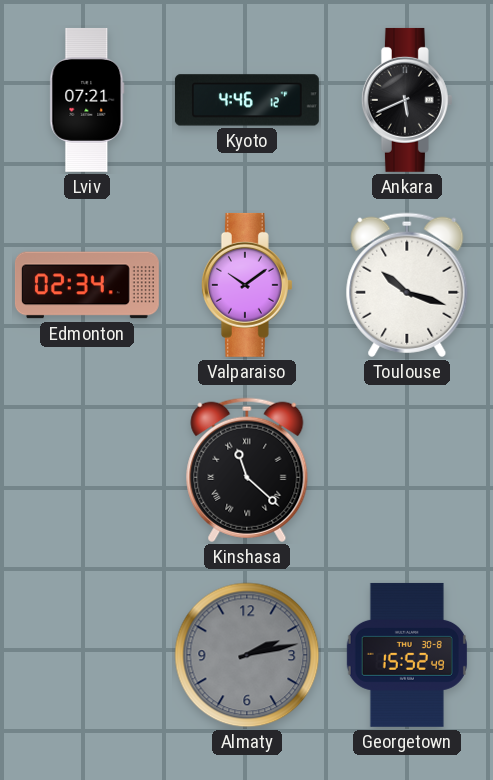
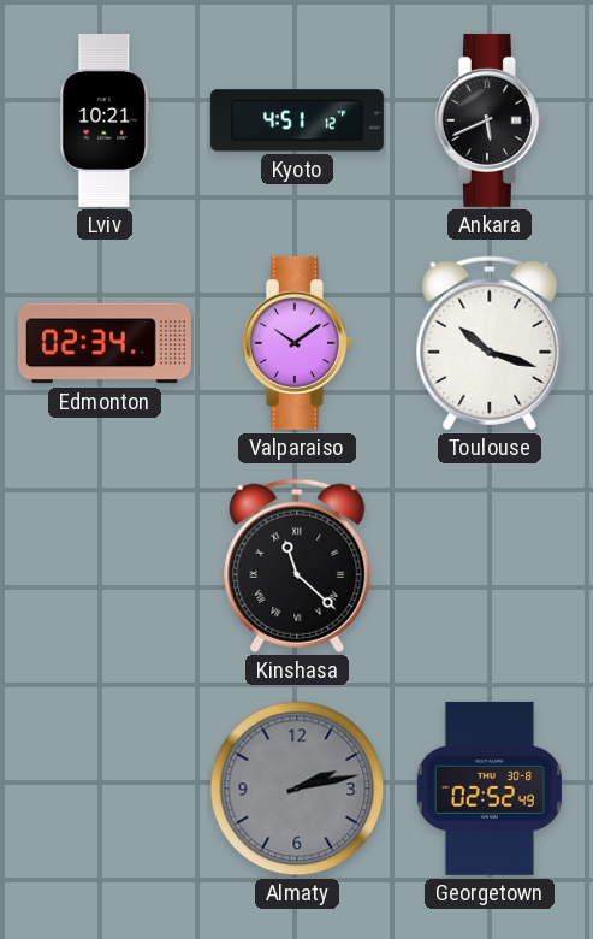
Lviv: 07:21 -> 10:21 (105, 120)
Kyoto: 4:46 -> 4:51 (297, 120)
Georgetown: 15:52 -> 02:52 (490, 789)
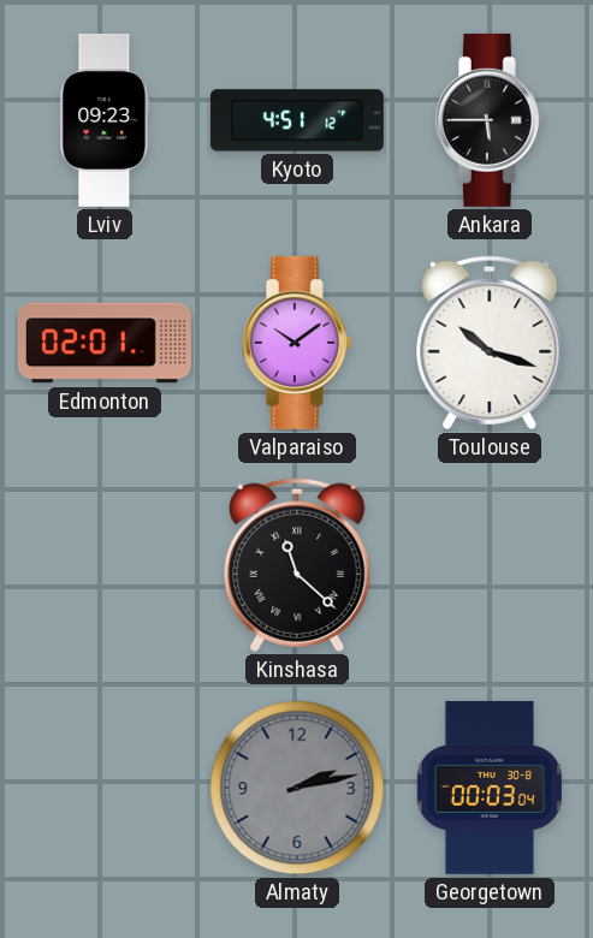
Lviv: 10:21 -> 09:23 (105, 120)
Ankara: 5:41 -> 5:45 (490, 120)
Edmonton: 02:34 -> 02:01 (105, 343)
Georgetown: 02:52 -> 00:03 (490, 788)
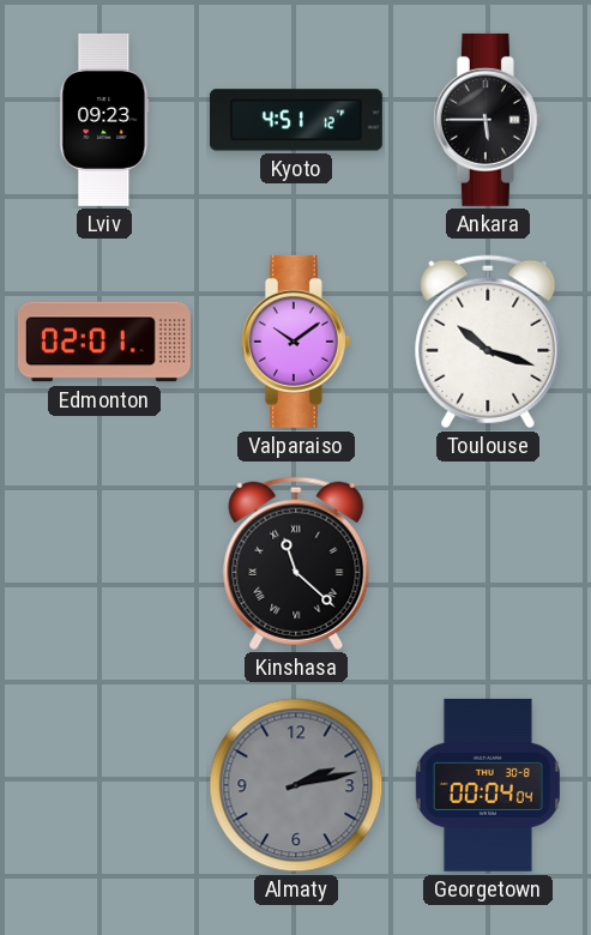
Georgetown: 00:03 -> 00:04 (488, 785)
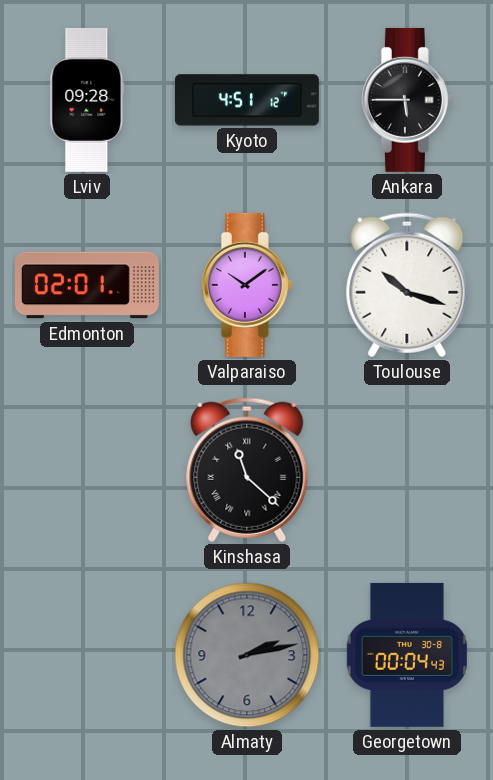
Lviv: 09:23 -> 09:28 (87, 100)
Georgetown: 00:04:04 -> 00:04:43 (407, 655)
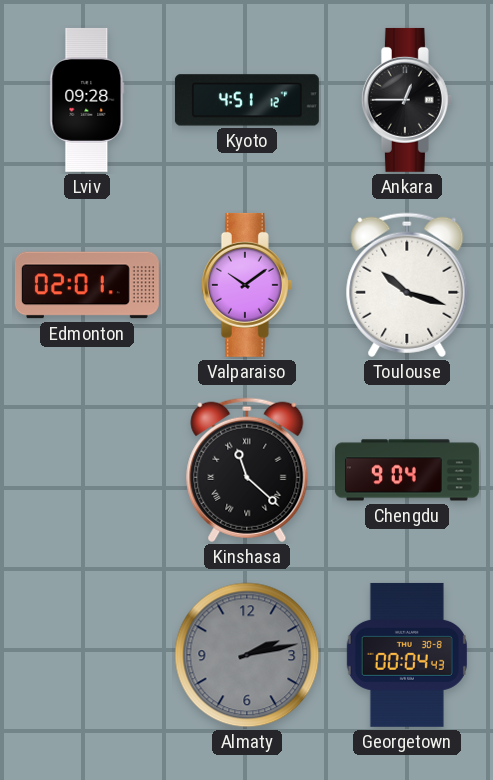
Ankara: 5:45 -> 12:45 (407, 100)
Chengdu: none -> 9:04 (407, 470)
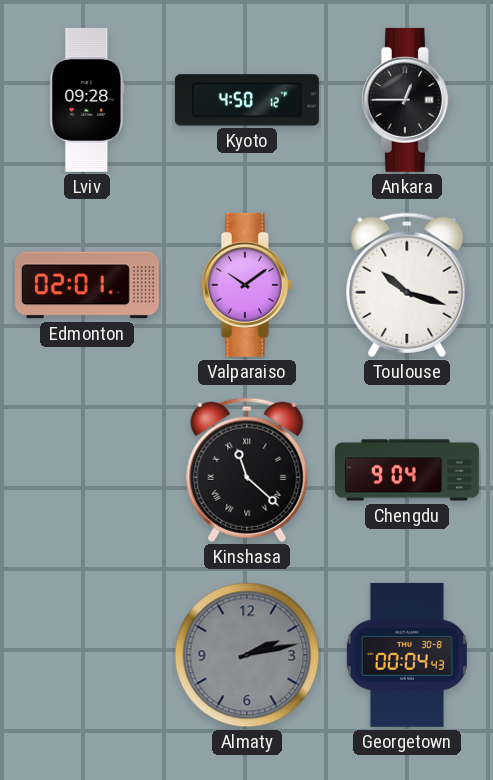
Kyoto: 4:51 -> 4:50 (247, 100)
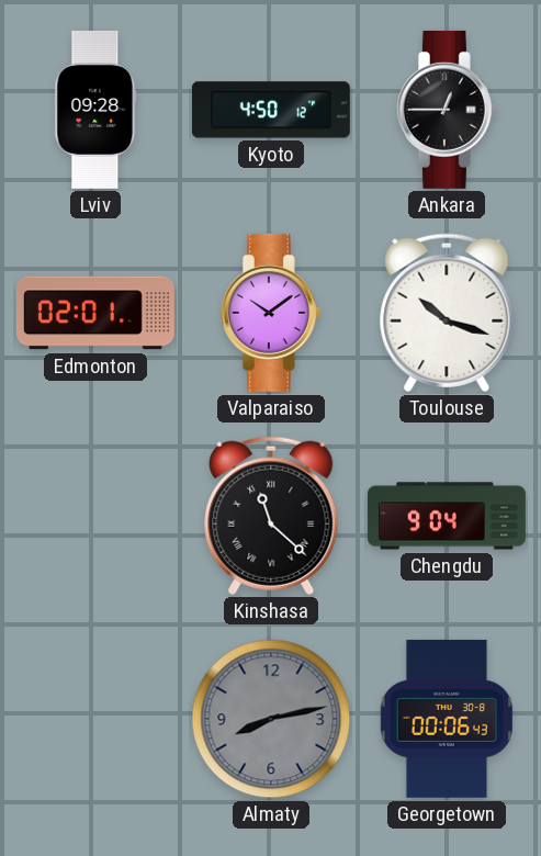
Almaty: 2:13 -> 8:13 (271, 719)
Georgetown: 00:04 -> 00:06 (447, 719)
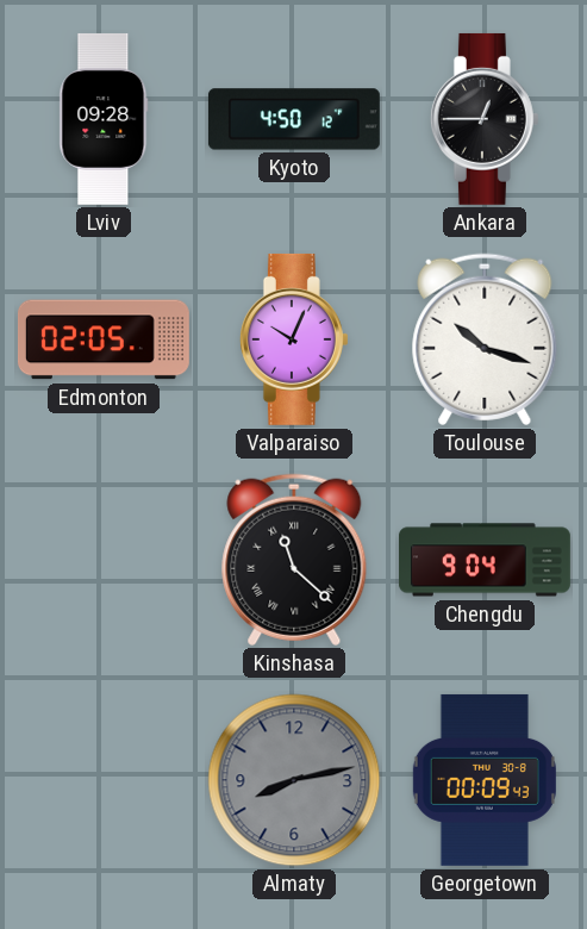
Edmonton: 02:01 -> 02:05 (104, 339)
Valparaiso: 10:09 -> 10:04 (294, 339)
Georgetown: 00:06 -> 00:09 (485, 780)
